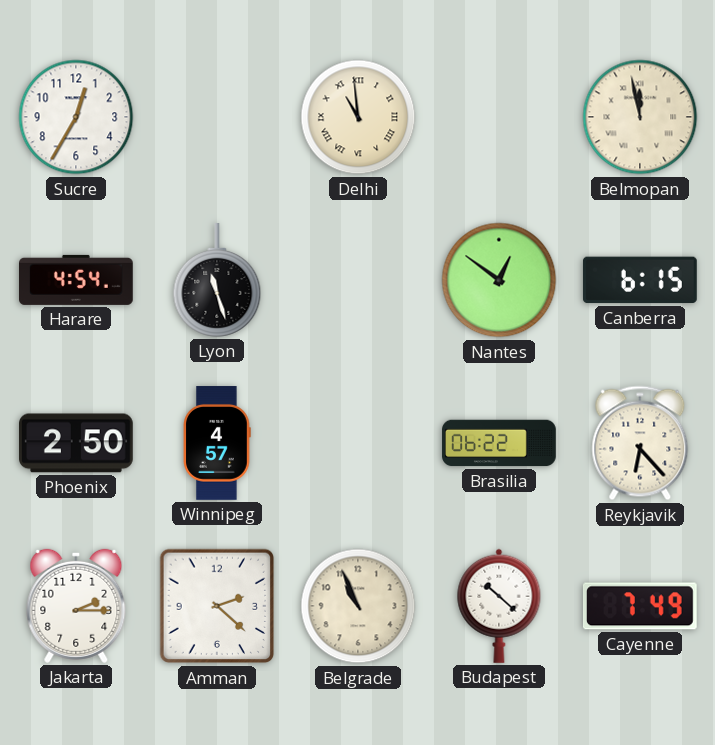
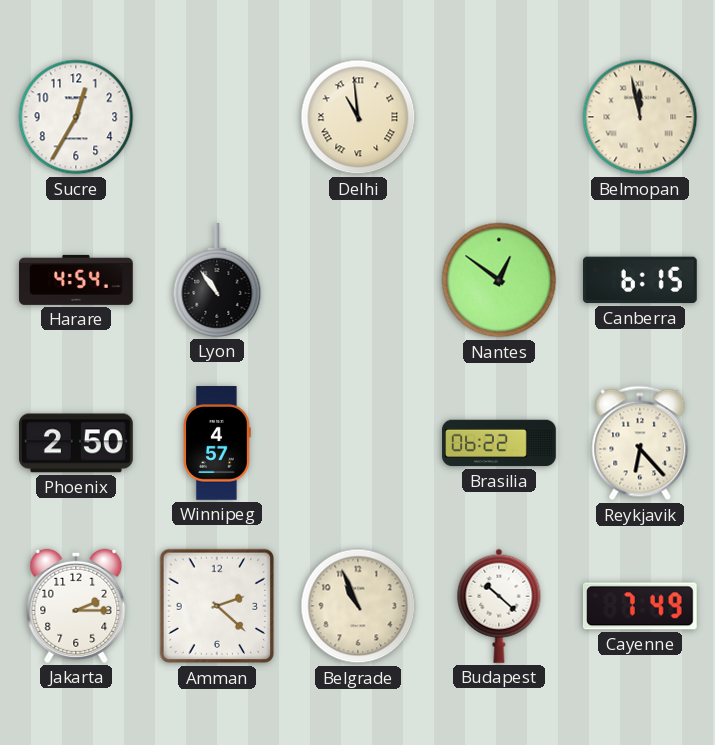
Lyon: 11:27 -> 10:54 (217, 281)
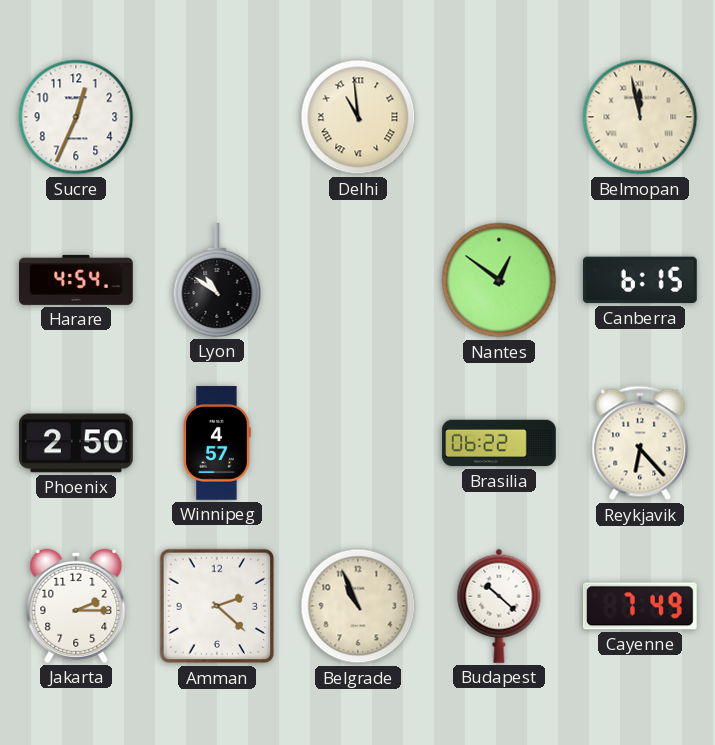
Sucre: 12:35 -> 12:34 (76, 117)
Lyon: 10:54 -> 10:51 (217, 281)
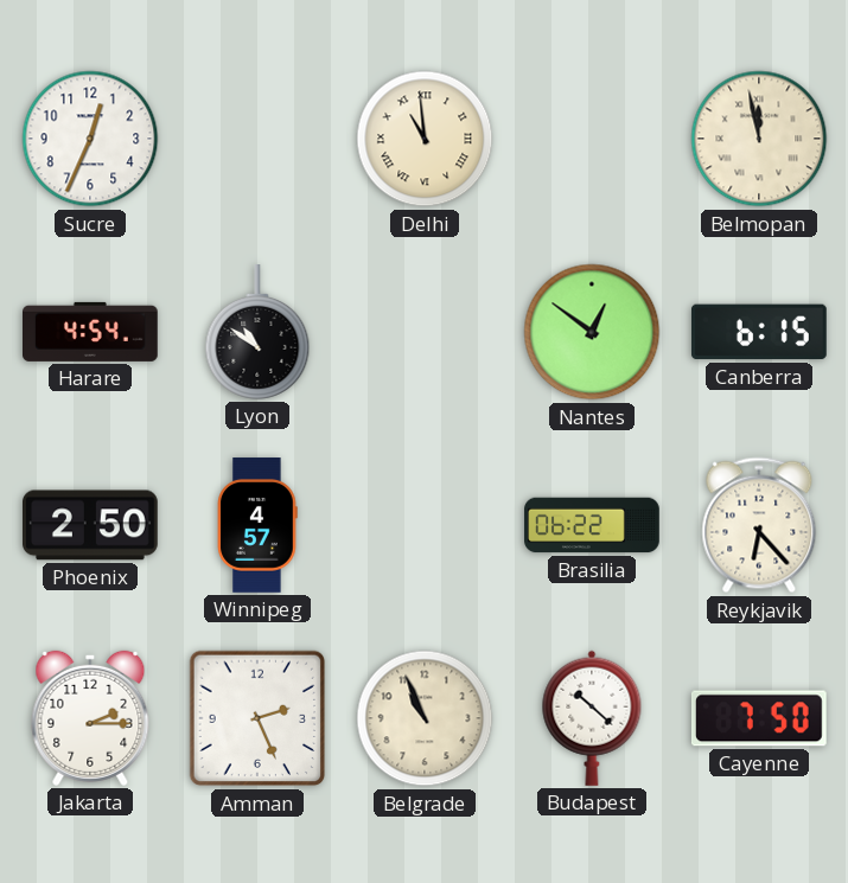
Amman: 2:22 -> 2:26 (257, 718)
Cayenne: 7:49 -> 7:50 (759, 718)
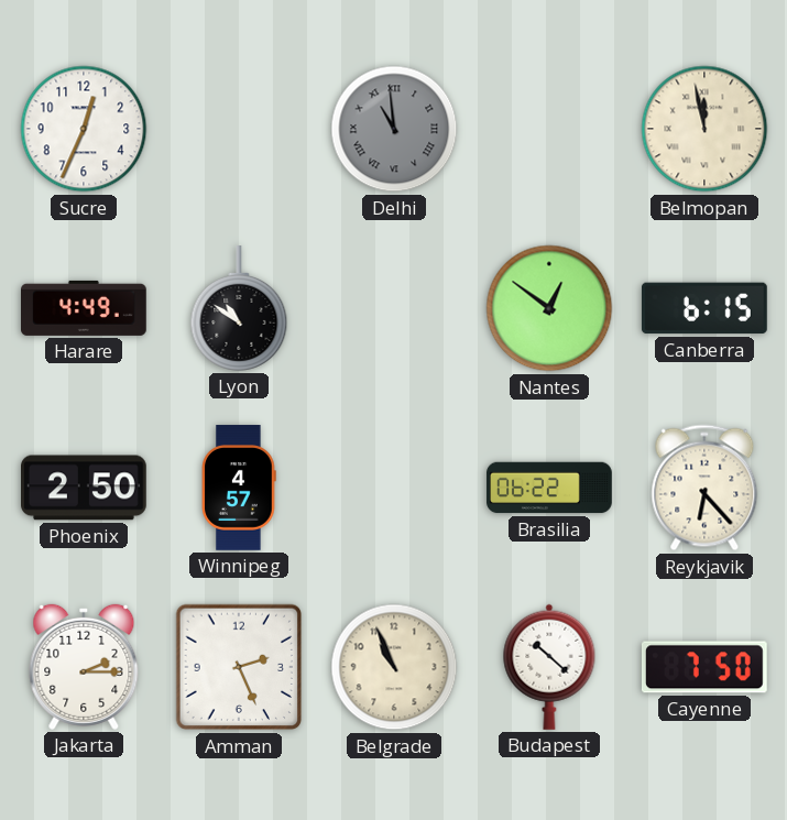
Delhi dial: cream -> grey (394, 129)
Harare: 4:54 -> 4:49 (85, 308)
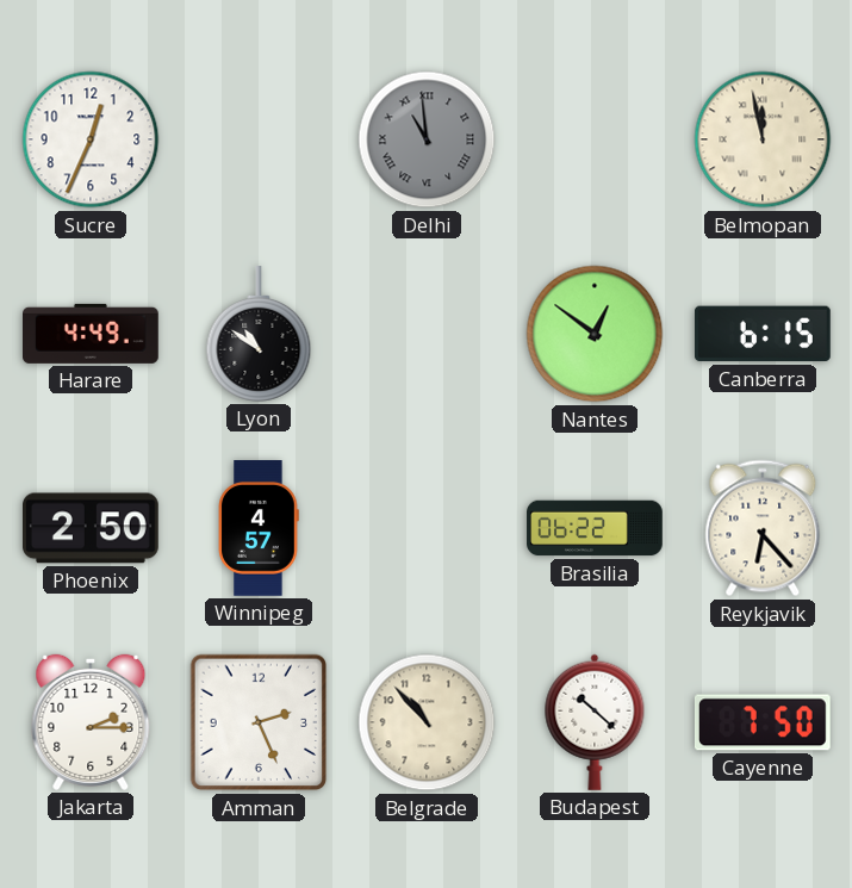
Belgrade: 10:56 -> 10:53 (427, 722)
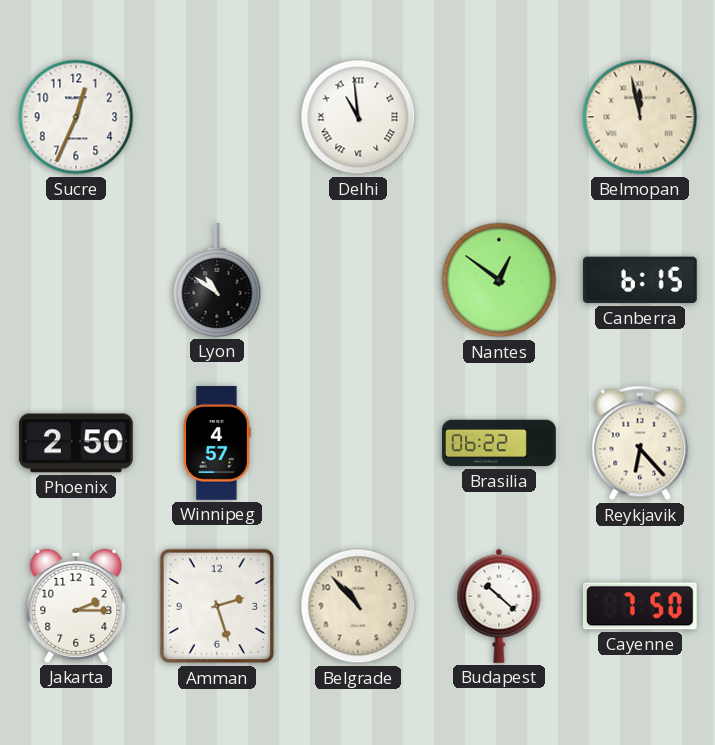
Delhi dial: grey -> white (358, 117)
Harare: 4:49 -> none (92, 334)
Amman: 2:26 -> 2:27 (217, 606)
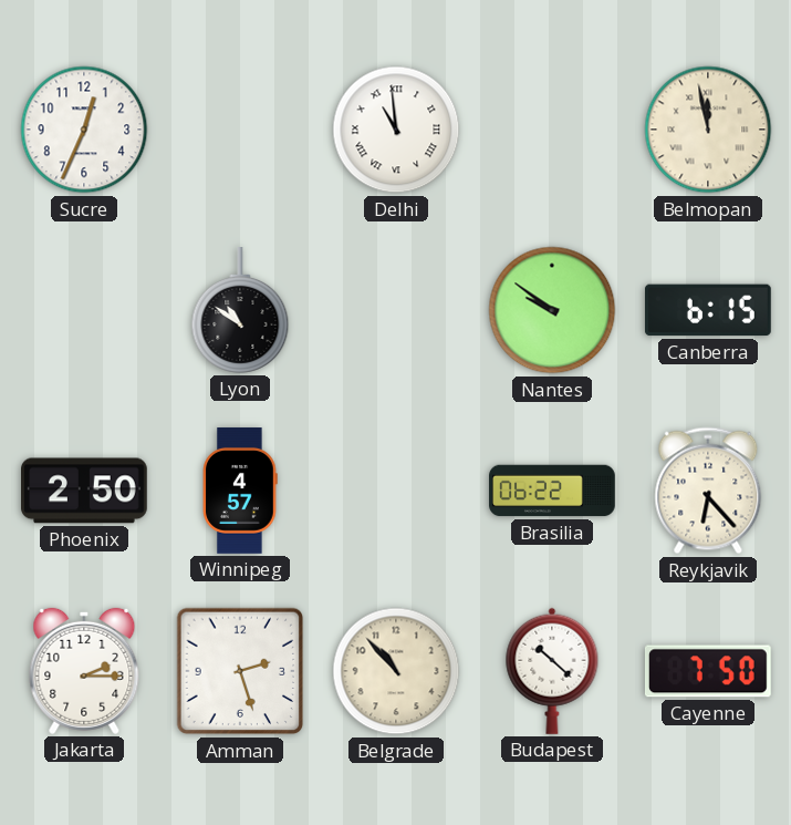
Nantes: 12:51 -> 9:51 (552, 310)
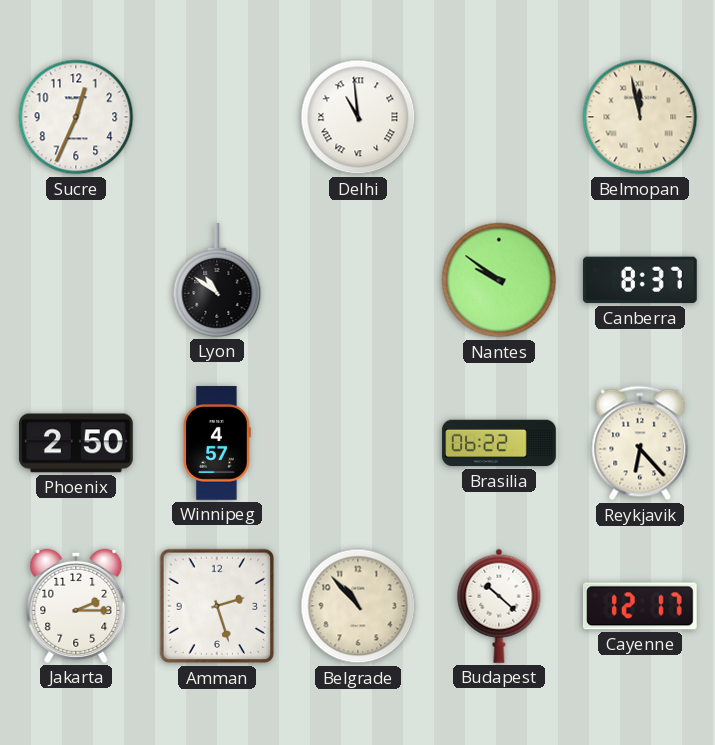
Canberra: 6:15 -> 8:37 (640, 280)
Cayenne: 7:50 -> 12:17 (640, 606)
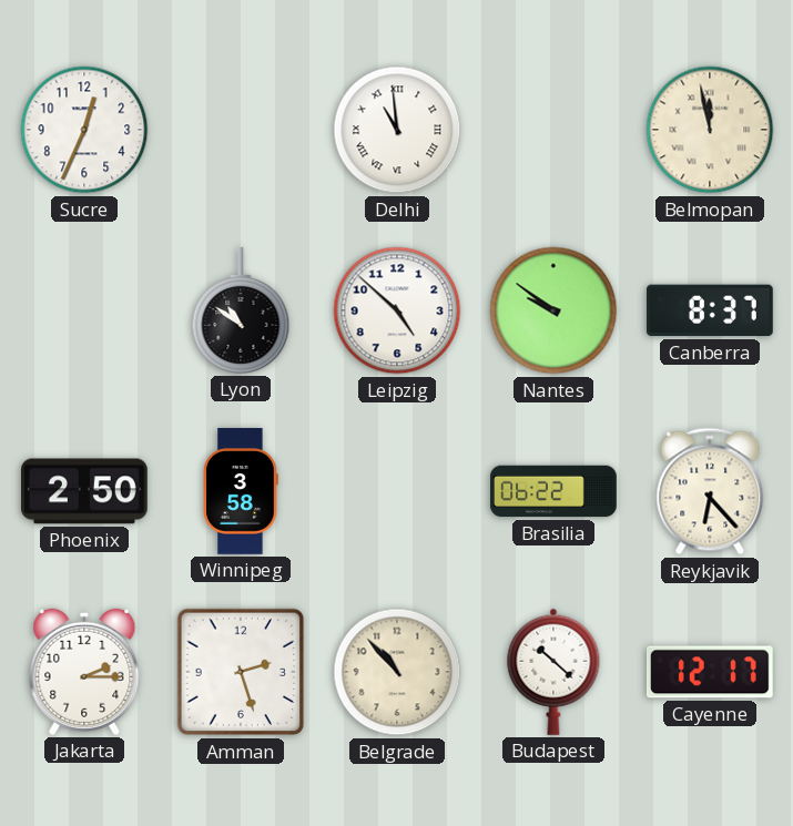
Leipzig: none -> 4:52 (397, 310)
Winnipeg: 4:57 -> 3:58 (241, 491)
